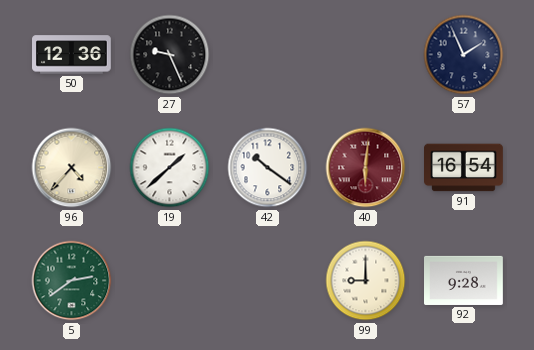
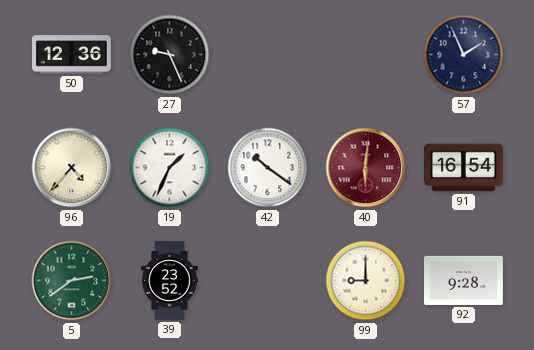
19: 1:38 -> 1:34 (170, 168)
39: none -> 23:52 (170, 281)
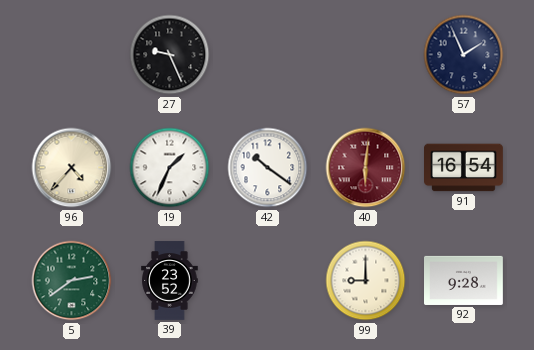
50: 12:36 -> none (72, 55)
